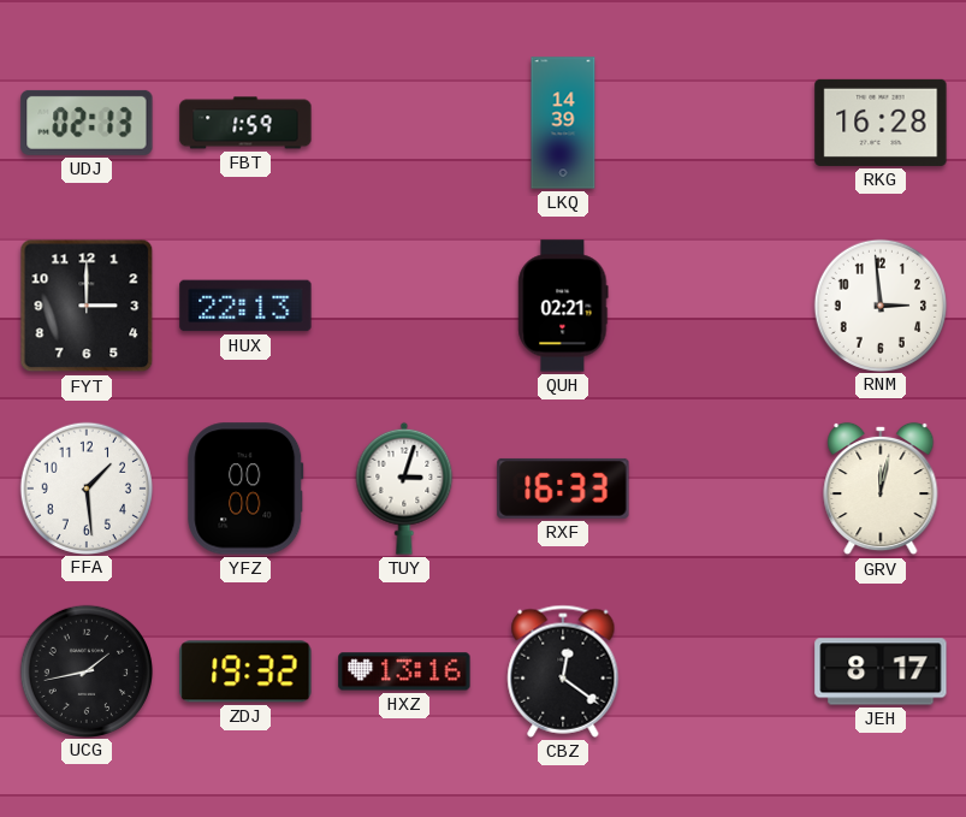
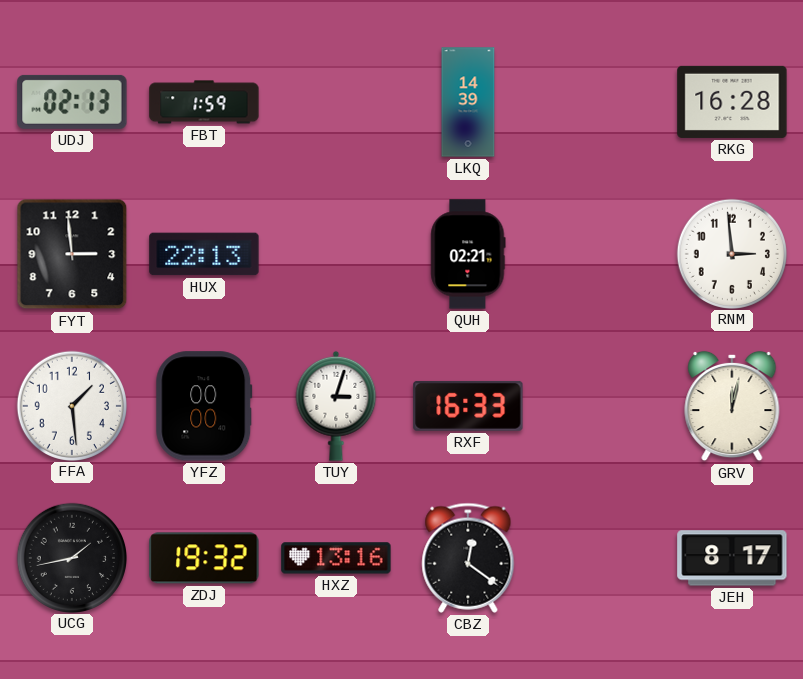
FYT: 3:00 -> 2:59 (72, 254)
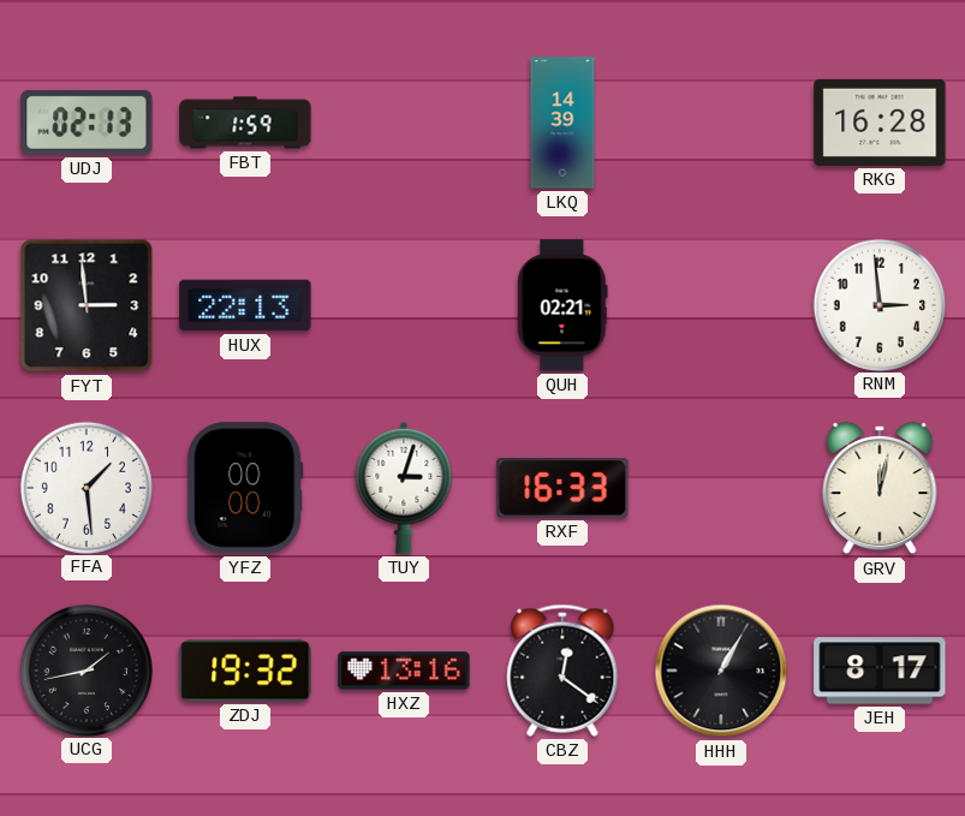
HHH: none -> 1:05 (721, 671)
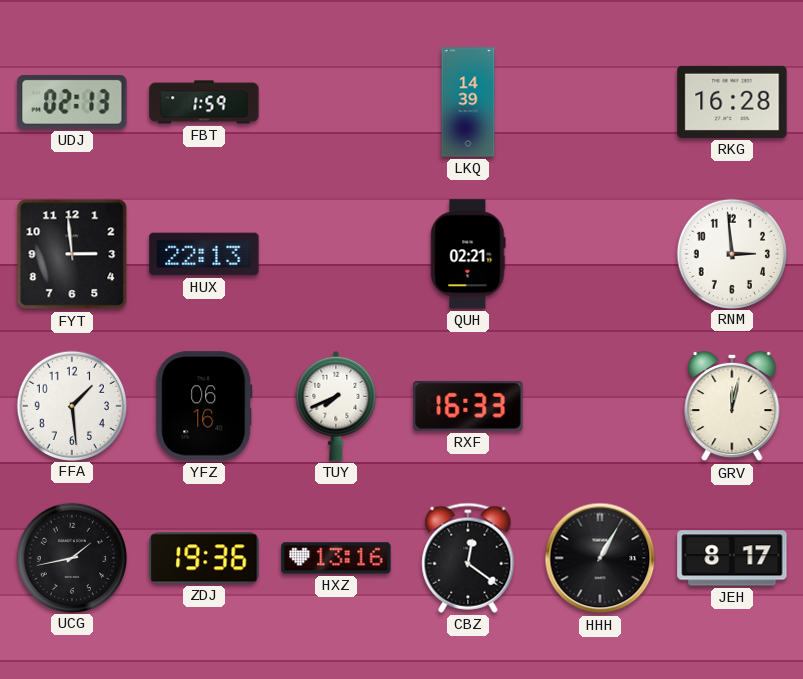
YFZ: 00:00 -> 06:16 (204, 406)
TUY: 3:03 -> 7:41 (336, 406)
ZDJ: 19:32 -> 19:36 (204, 558)
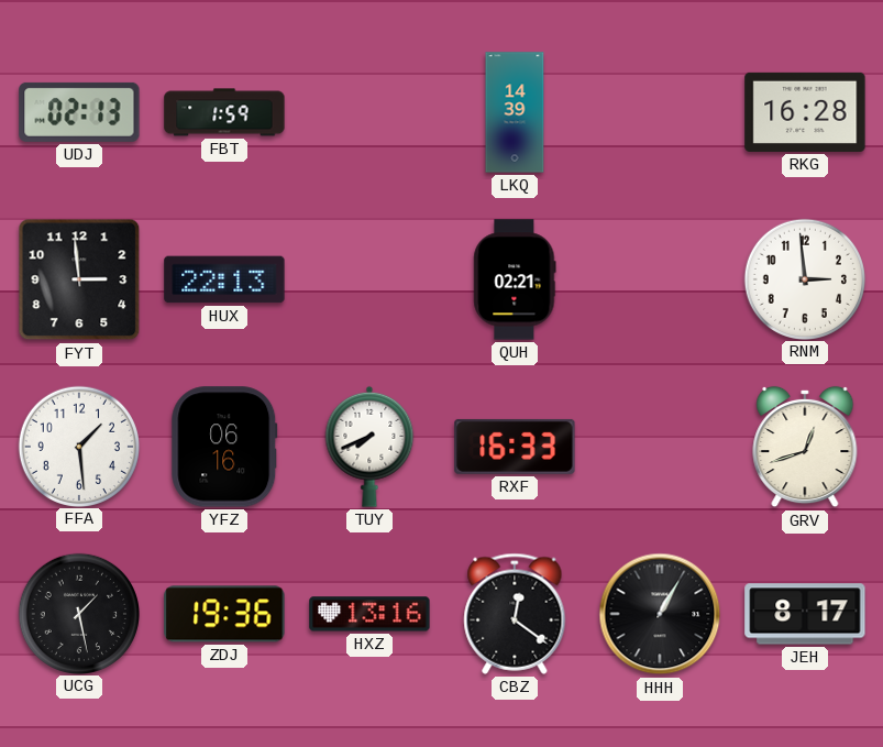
GRV: 12:02 -> 12:42 (805, 447)
UCG: 1:43 -> 1:28 (78, 613)
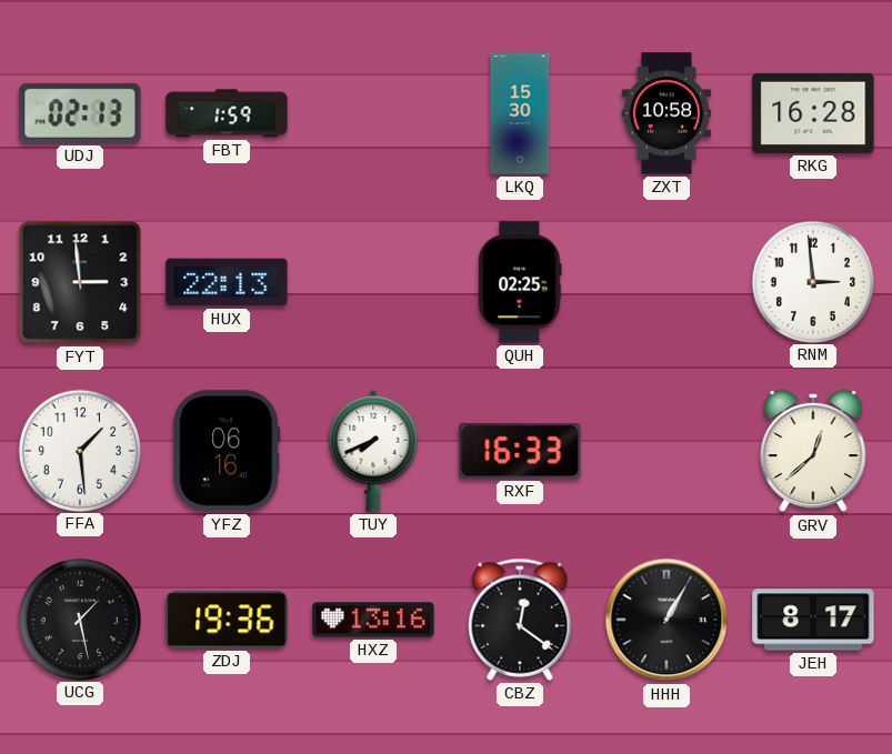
LKQ: 14:39 -> 15:30 (520, 113)
ZXT: none -> 10:58 (667, 113)
QUH: 02:21 -> 02:25 (520, 282)
GRV: 12:42 -> 12:38 (813, 451)
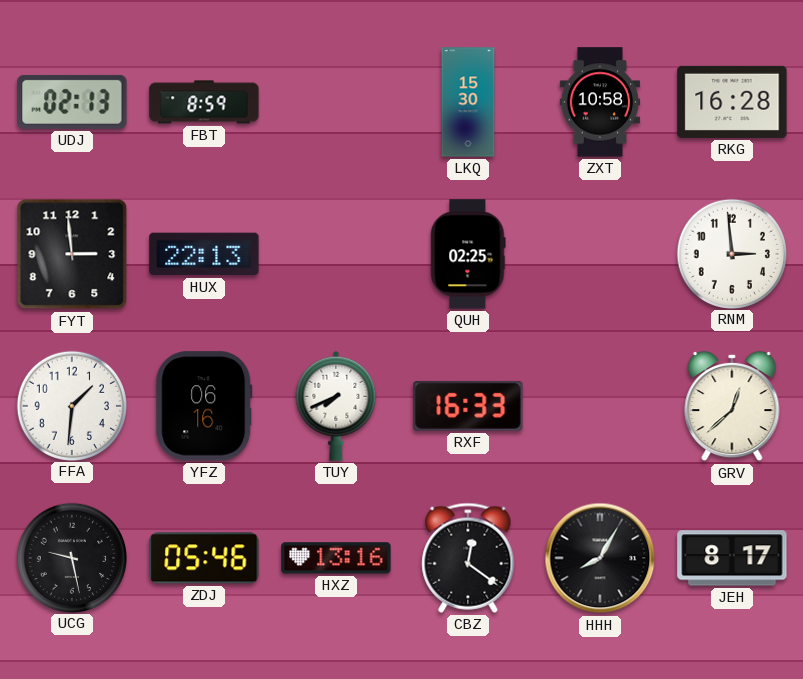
FBT: 1:59 -> 8:59 (204, 102)
FFA: 1:29 -> 1:31 (71, 405)
UCG: 1:28 -> 9:28 (71, 557)
ZDJ: 19:36 -> 05:46 (204, 558)
HHH: 1:05 -> 8:05 (600, 558)
